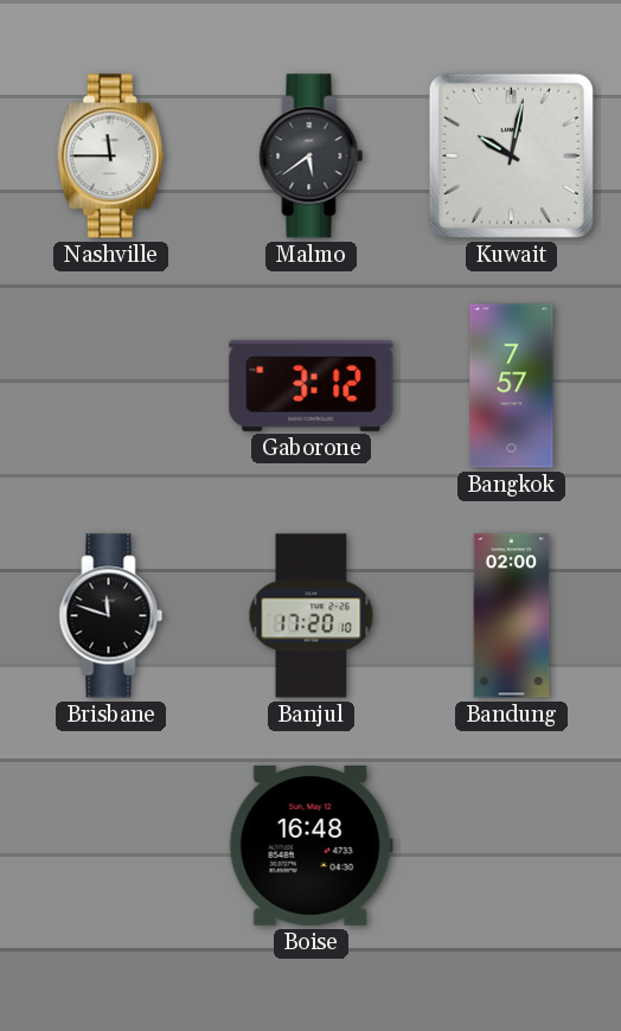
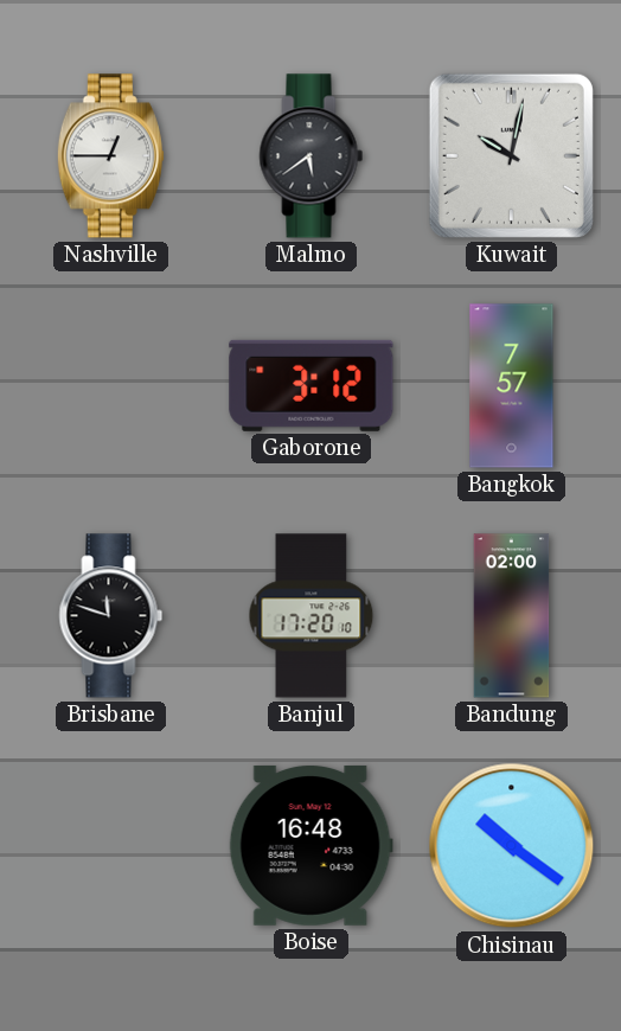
Nashville: 11:45 -> 12:45 (110, 156)
Chisinau: none -> 10:21 (512, 846)
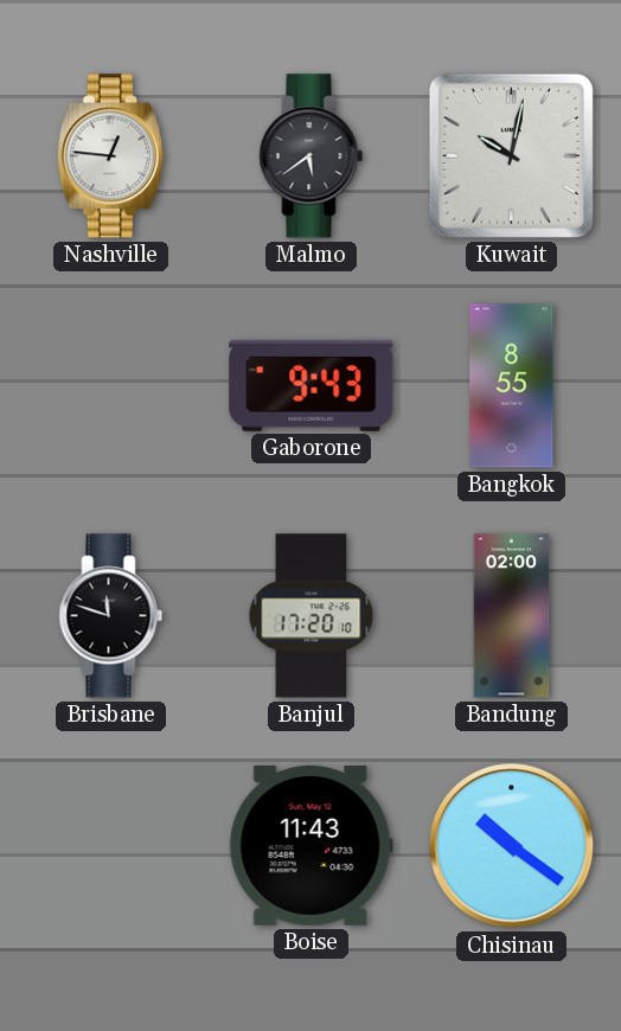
Nashville: 12:45 -> 12:46 (110, 156)
Gaborone: 3:12 -> 9:43 (312, 385)
Bangkok: 7:57 -> 8:55 (512, 386)
Boise: 16:48 -> 11:43 (310, 846)
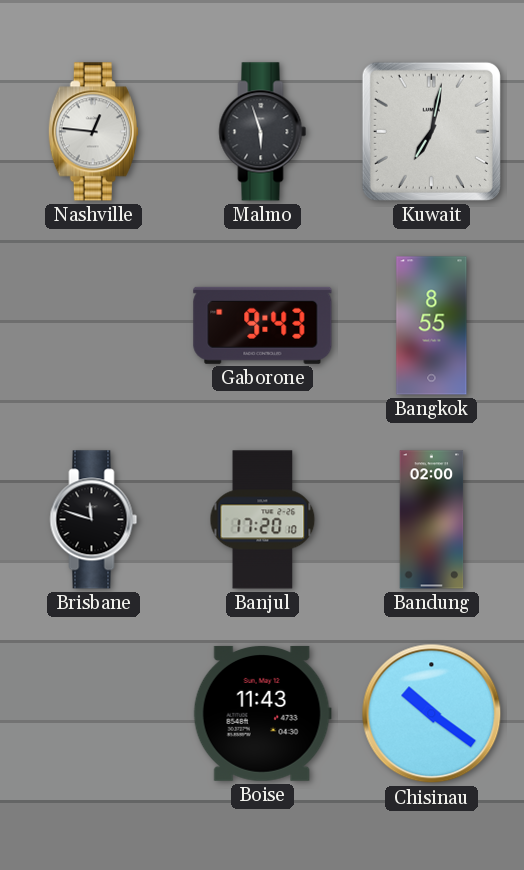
Malmo: 5:39 -> 5:57 (263, 132)
Kuwait: 10:02 -> 7:02 (431, 131)
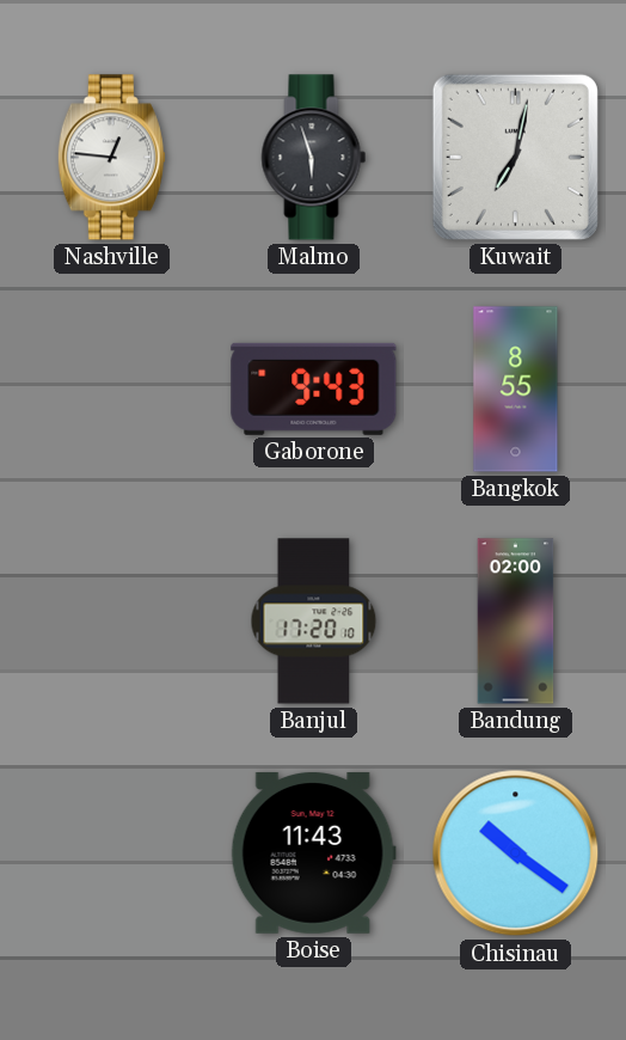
Brisbane: 11:48 -> none (94, 520)
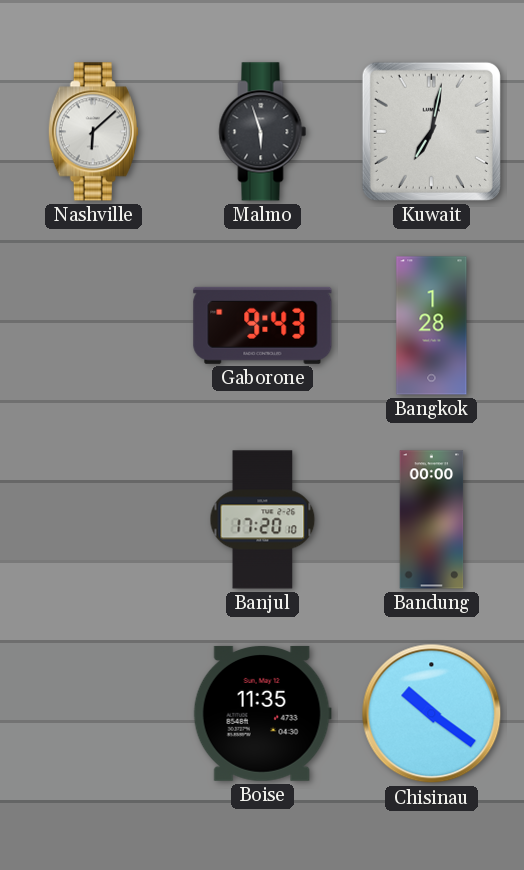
Nashville: 12:46 -> 6:08 (93, 132)
Bangkok: 8:55 -> 1:28 (432, 326)
Bandung: 02:00 -> 00:00 (432, 520)
Boise: 11:43 -> 11:35 (262, 714)
